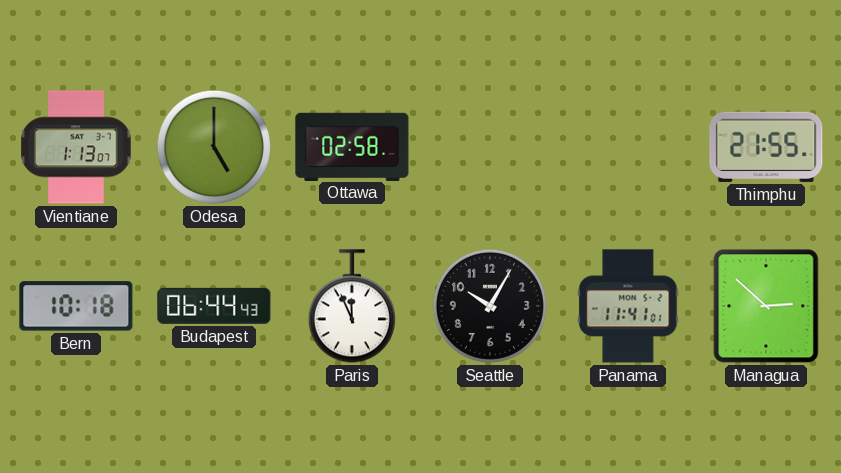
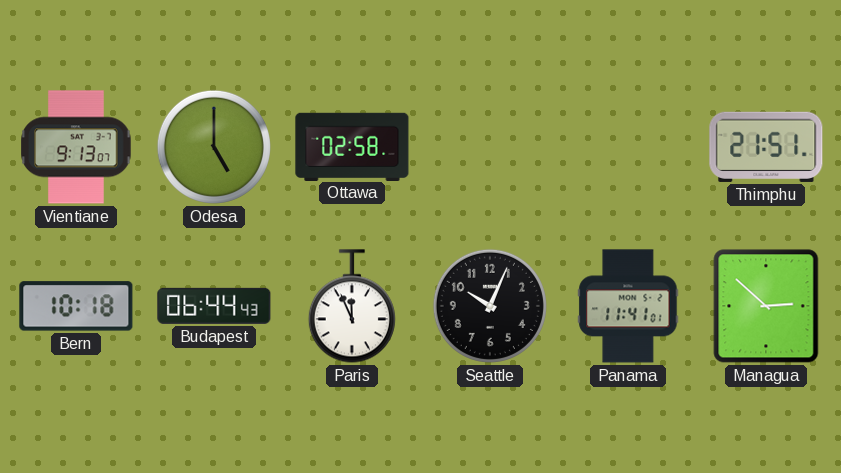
Vientiane: 1:13 -> 9:13 (76, 147)
Thimphu: 21:55 -> 21:51 (766, 147)
Seattle: 10:05 -> 10:04 (490, 306)
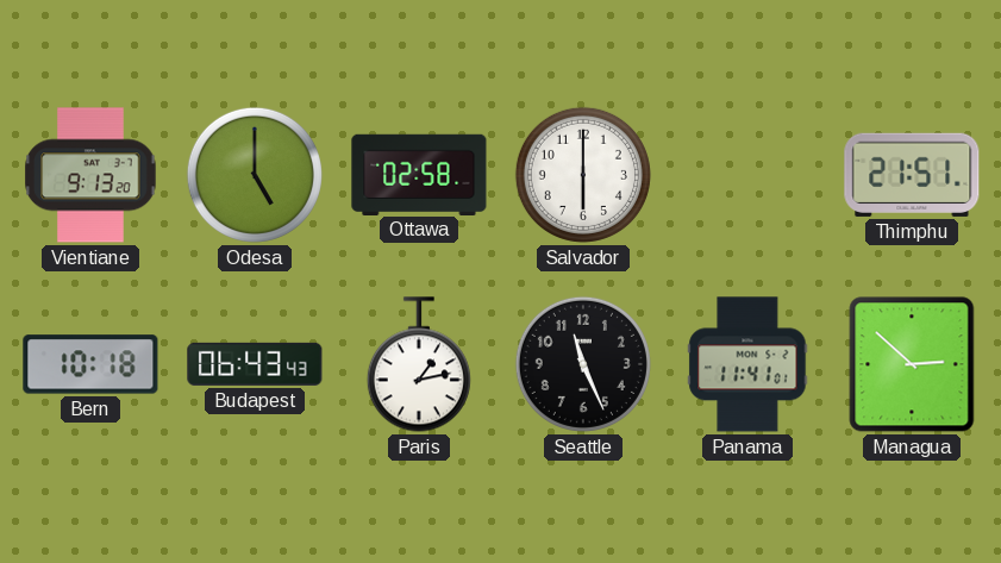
Vientiane: 9:13:07 -> 9:13:20 (90, 175)
Salvador: none -> 6:00 (583, 175)
Budapest: 06:44 -> 06:43 (255, 364)
Paris: 11:56 -> 1:13 (419, 364)
Seattle: 10:04 -> 11:26 (583, 364)
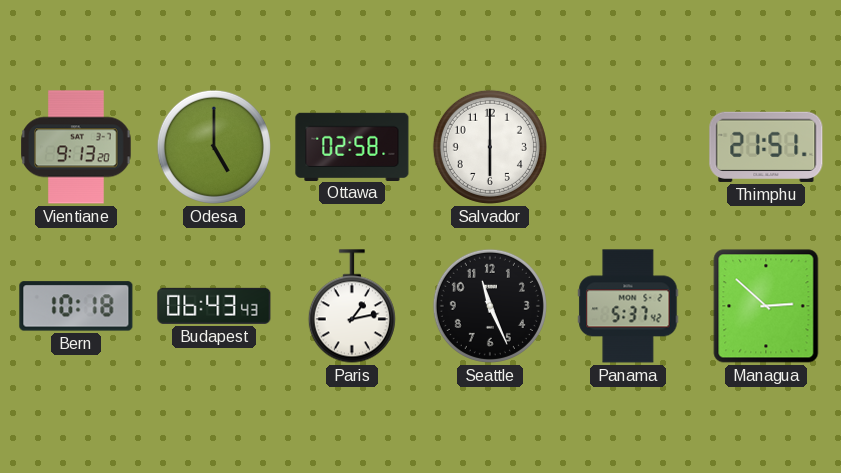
Panama: 11:41 -> 5:37 (628, 306)
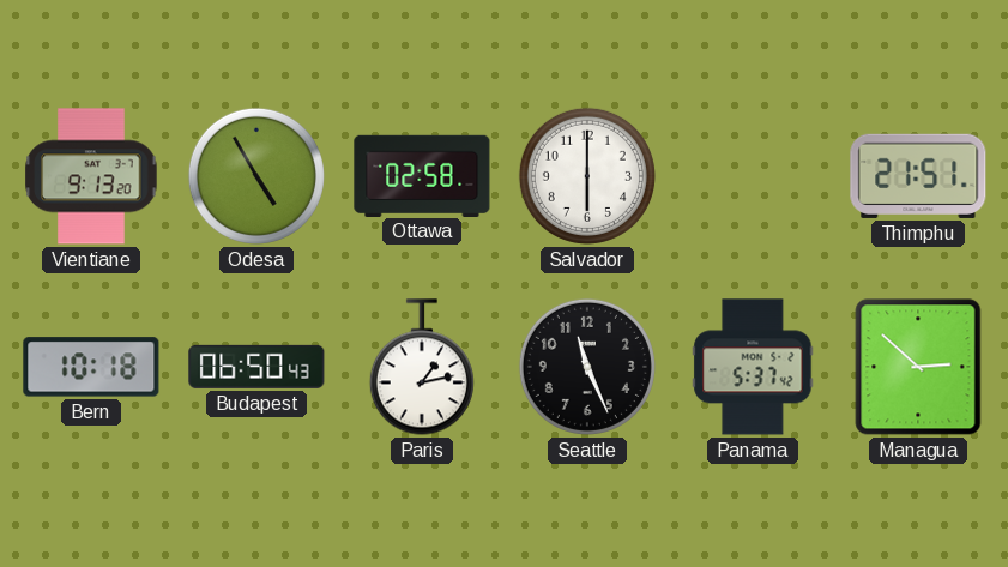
Odesa: 5:00 -> 4:55 (256, 176)
Budapest: 06:43 -> 06:50 (256, 367)
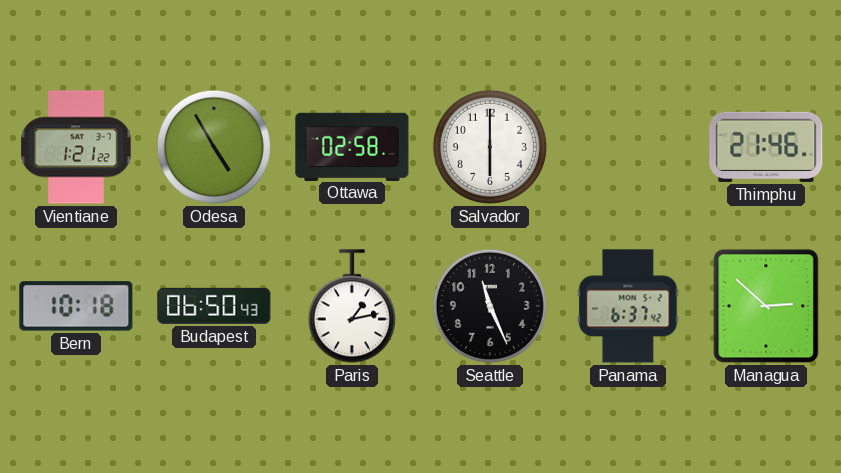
Vientiane: 9:13 -> 1:21 (76, 147)
Thimphu: 21:51 -> 21:46 (766, 147)
Panama: 5:37 -> 6:37 (628, 306)
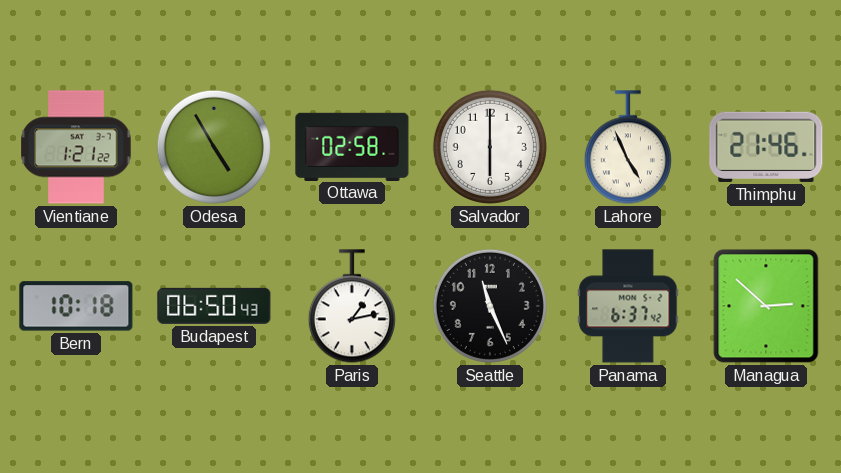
Lahore: none -> 4:56 (628, 147)
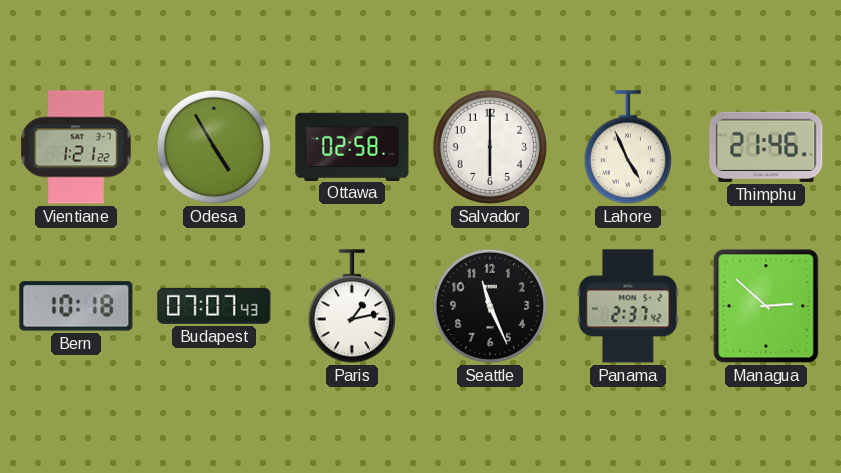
Budapest: 06:50 -> 07:07 (214, 306)
Panama: 6:37 -> 2:37 (628, 306)
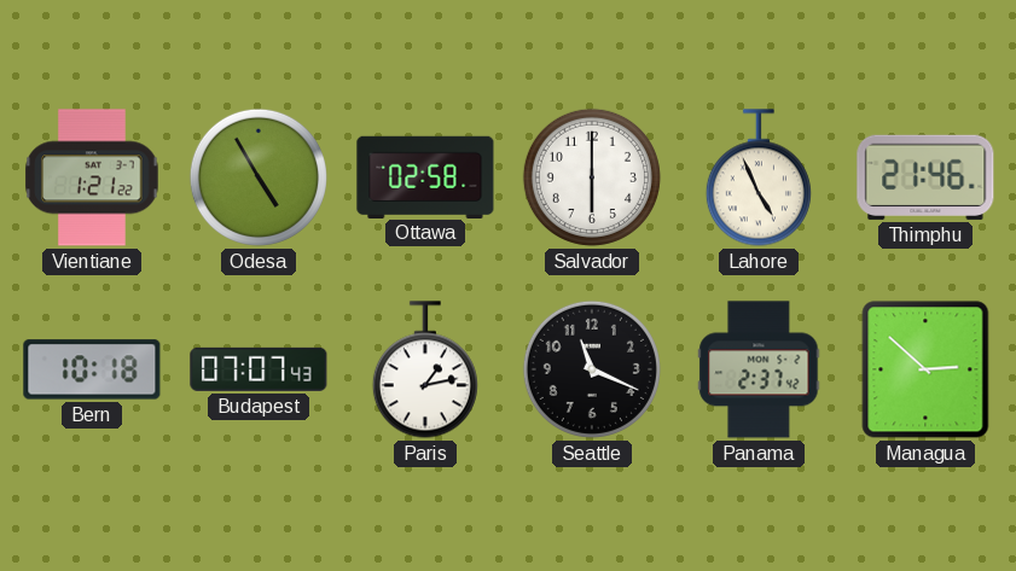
Seattle: 11:26 -> 11:19 (592, 369)
